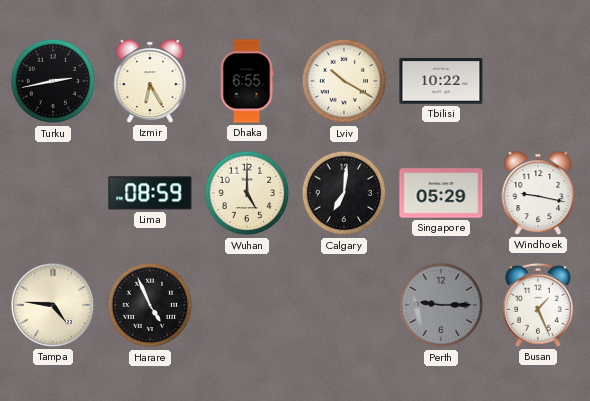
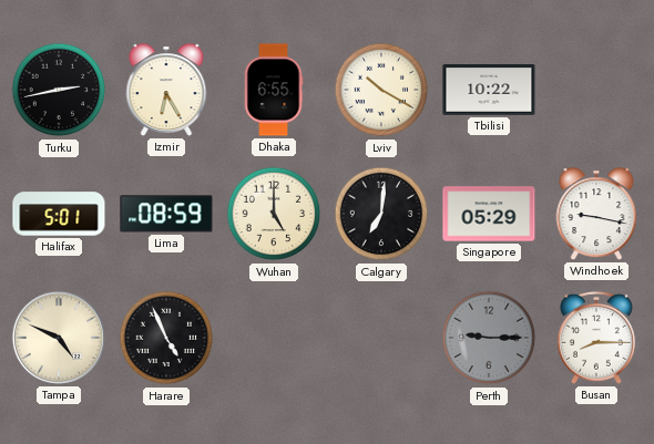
Halifax: none -> 5:01 (59, 214)
Tampa: 4:46 -> 4:49 (59, 338)
Busan: 1:26 -> 8:15 (596, 338)
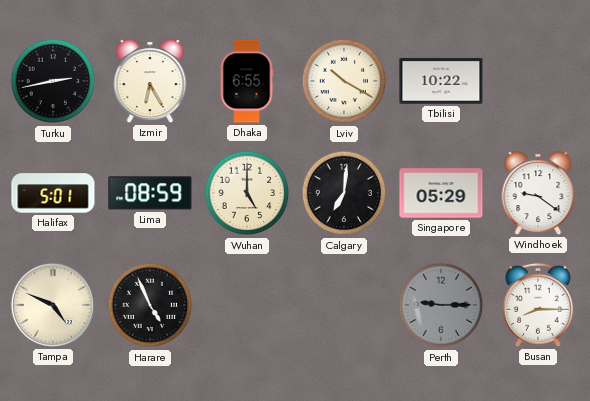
Windhoek: 9:17 -> 9:21 (538, 193)
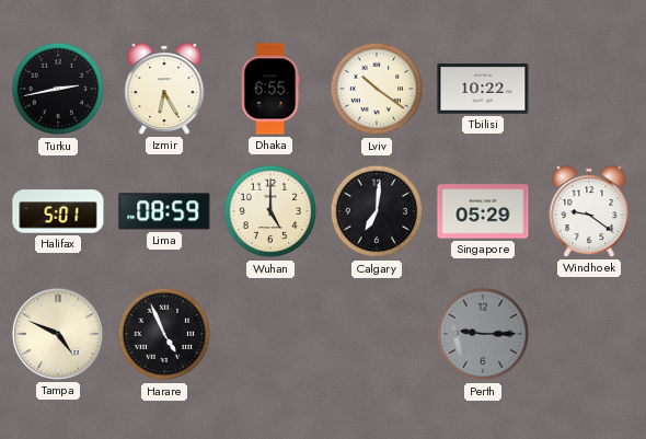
Lviv: 10:20 -> 10:21 (377, 89)
Busan: 8:15 -> none (538, 305)
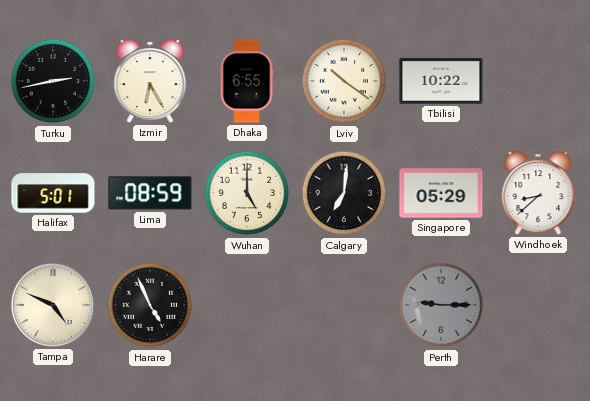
Windhoek: 9:21 -> 8:38 (538, 193)
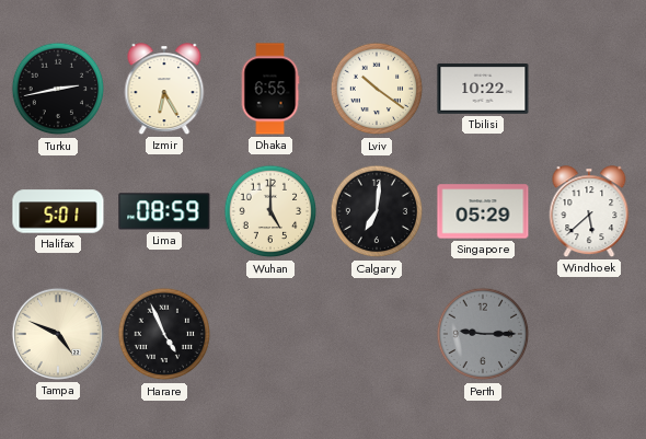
Windhoek: 8:38 -> 5:38 (589, 211)
